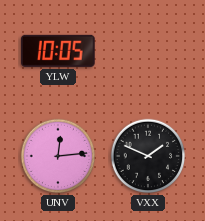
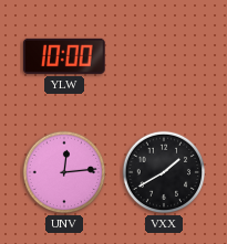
YLW: 10:05 -> 10:00 (65, 56)
VXX: 1:49 -> 1:40 (164, 172)
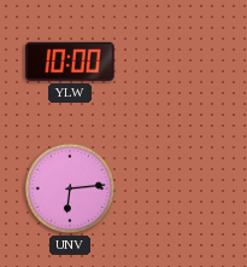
UNV: 12:14 -> 6:14 (70, 188)
VXX: 1:40 -> none (164, 172)
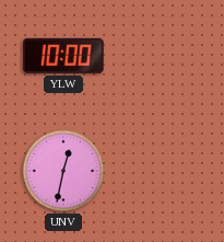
UNV: 6:14 -> 12:32 (63, 171)
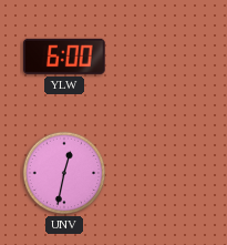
YLW: 10:00 -> 6:00 (65, 57)
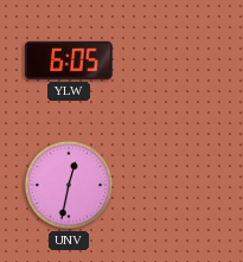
YLW: 6:00 -> 6:05 (70, 60)
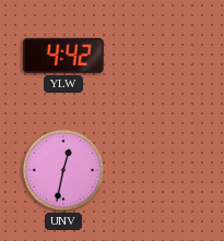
YLW: 6:05 -> 4:42 (64, 56)
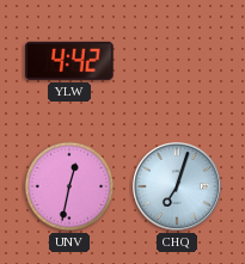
CHQ: none -> 7:03 (177, 186)
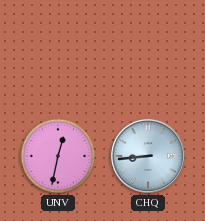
YLW: 4:42 -> none (71, 61)
CHQ: 7:03 -> 8:44 (148, 156)
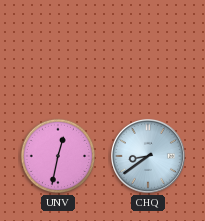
CHQ: 8:44 -> 8:39 (148, 156)
